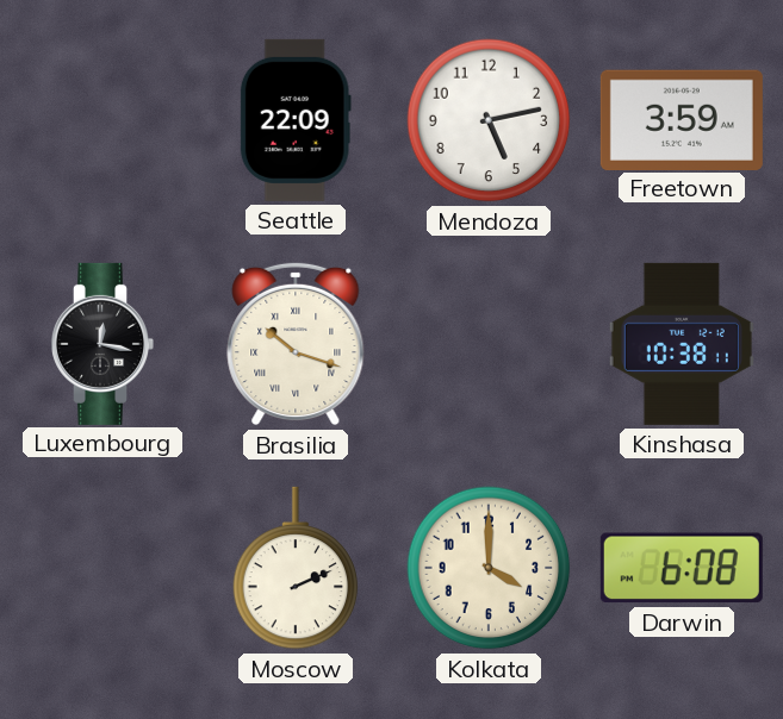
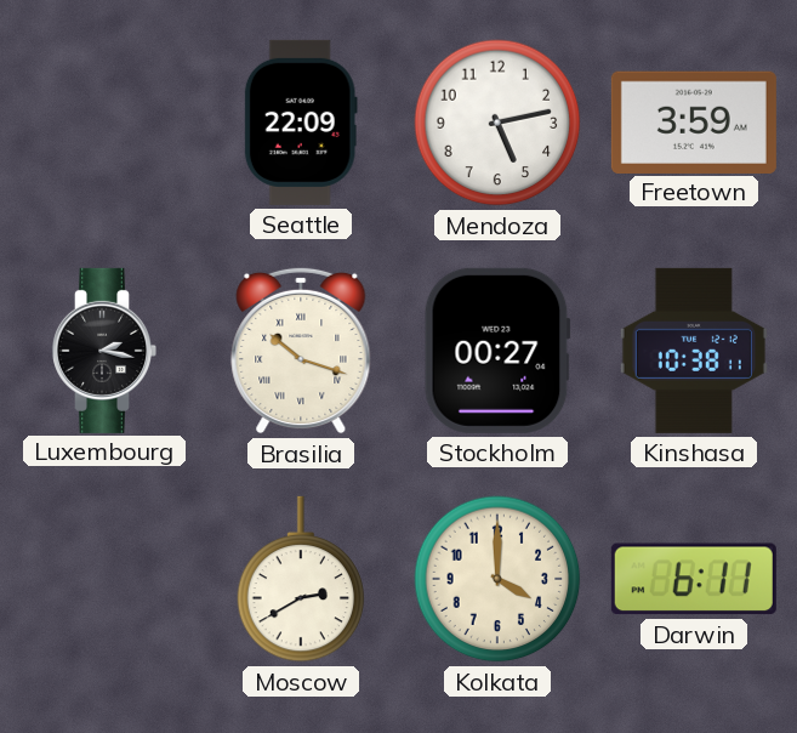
Luxembourg: 12:17 -> 2:17 (104, 351)
Stockholm: none -> 00:27 (497, 351)
Moscow: 2:11 -> 2:40 (301, 579)
Darwin: 6:08 -> 6:11 (694, 579)
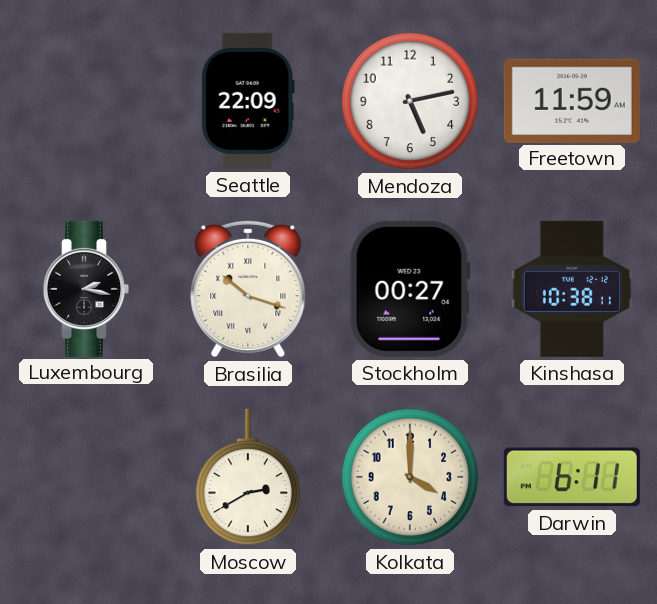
Freetown: 3:59 -> 11:59 (572, 100)
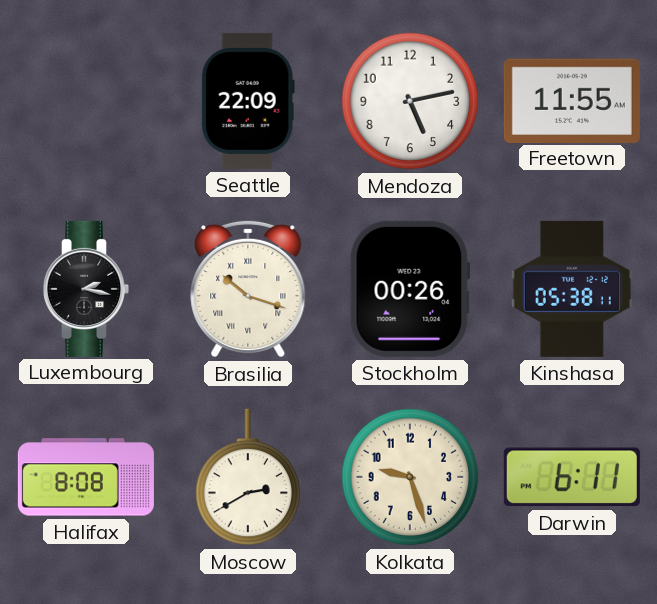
Freetown: 11:59 -> 11:55 (572, 100)
Stockholm: 00:27 -> 00:26 (410, 289)
Kinshasa: 10:38 -> 05:38 (572, 289)
Halifax: none -> 8:08 (86, 477)
Kolkata: 4:00 -> 9:27 (410, 477)
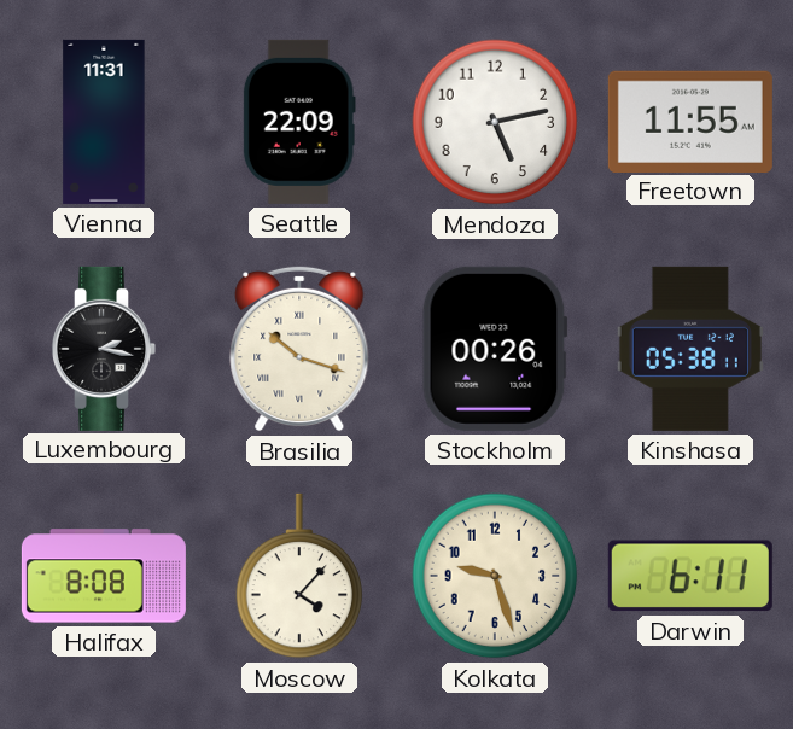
Vienna: none -> 11:31 (104, 122)
Moscow: 2:40 -> 4:07 (299, 576)
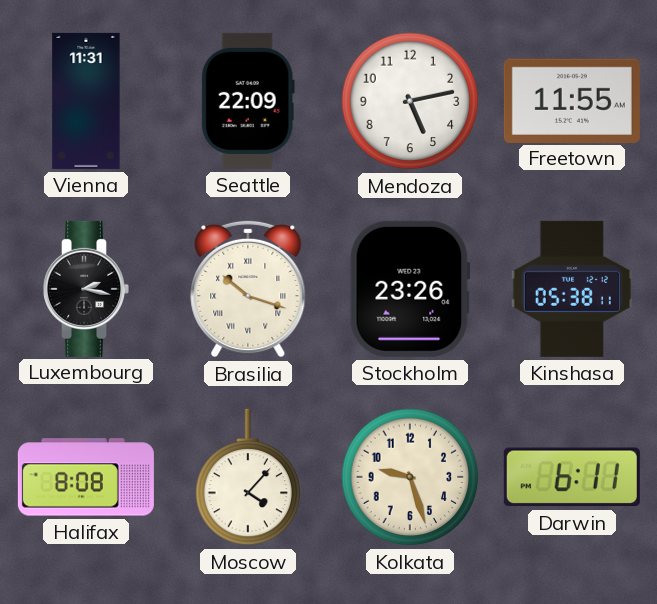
Stockholm: 00:26 -> 23:26 (410, 289)
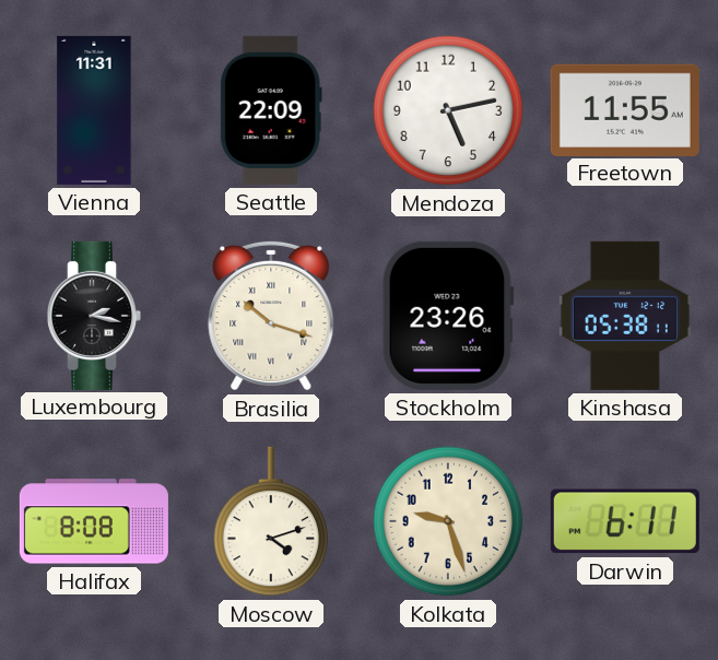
Moscow: 4:07 -> 4:12 (271, 521)
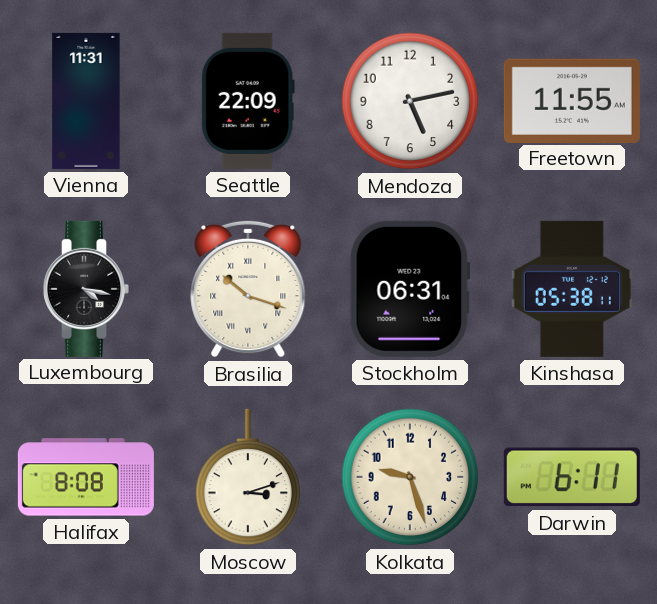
Luxembourg: 2:17 -> 4:17 (86, 289)
Stockholm: 23:26 -> 06:31 (410, 289)
Moscow: 4:12 -> 3:12 (248, 477)
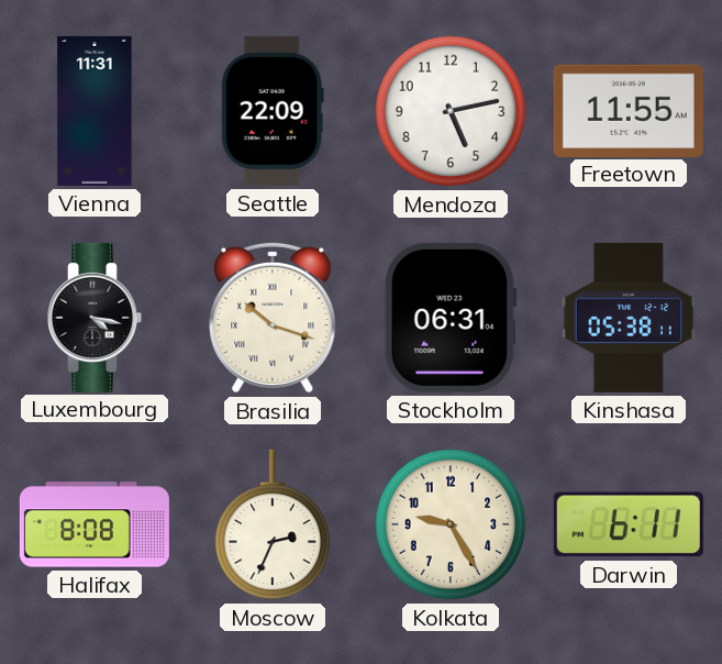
Moscow: 3:12 -> 2:34 (273, 524)
Kolkata: 9:27 -> 9:25 (451, 524)
